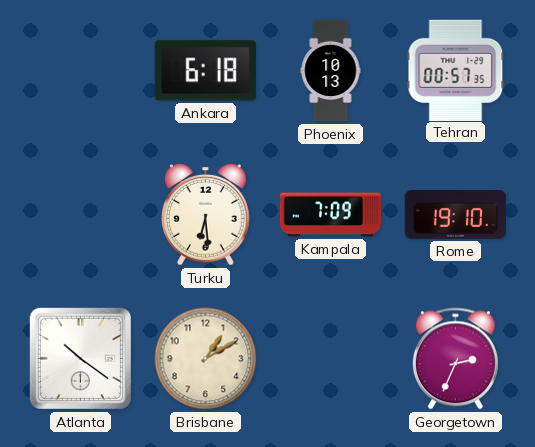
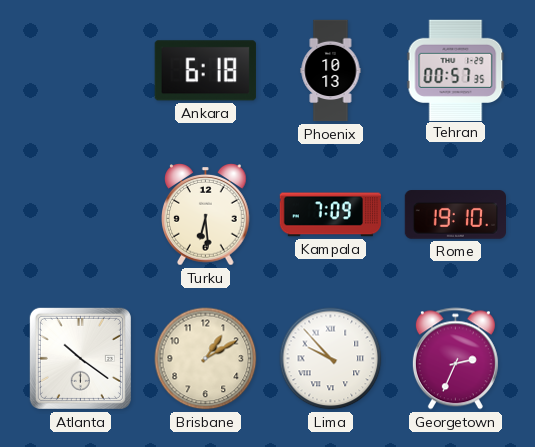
Lima: none -> 9:53 (331, 359)
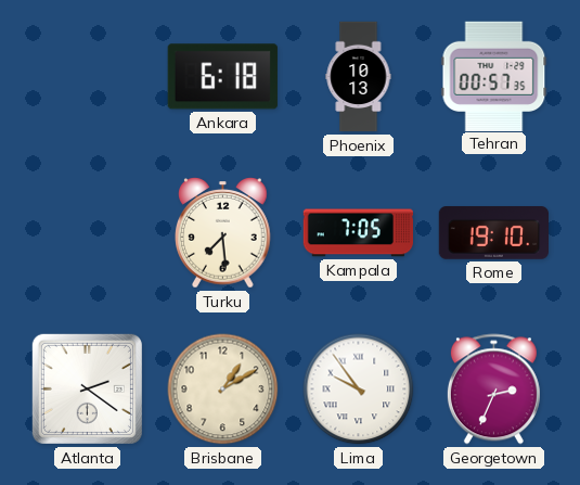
Turku: 6:29 -> 7:29 (223, 233)
Kampala: 7:09 -> 7:05 (358, 233)
Atlanta: 10:21 -> 2:21 (87, 388)
Lima: 9:53 -> 9:54 (359, 390)
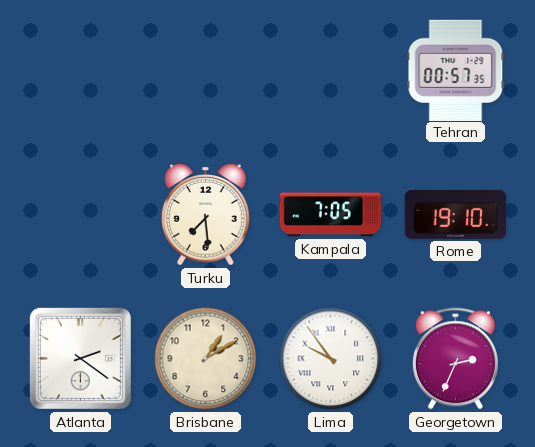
Ankara: 6:18 -> none (222, 77)
Phoenix: 10:13 -> none (359, 77)
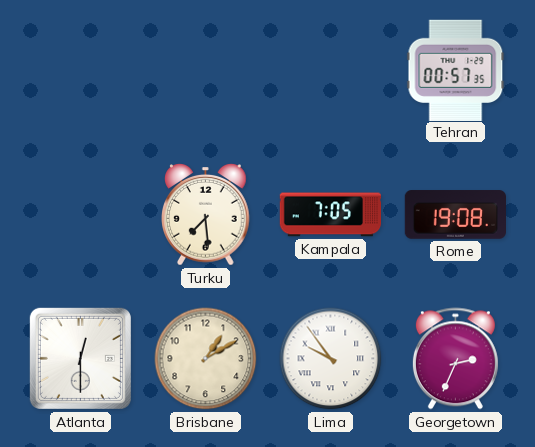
Rome: 19:10 -> 19:08 (455, 215)
Atlanta: 2:21 -> 12:30 (80, 358)
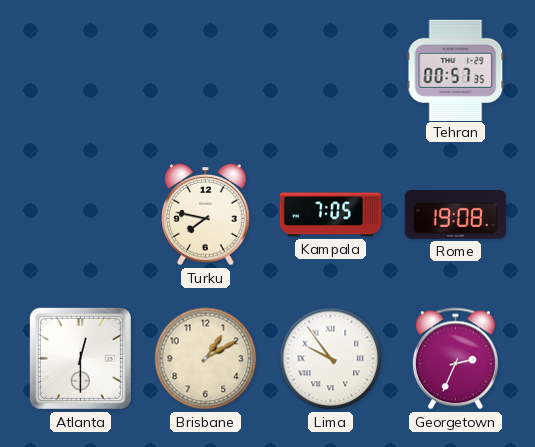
Turku: 7:29 -> 7:47 (206, 215)
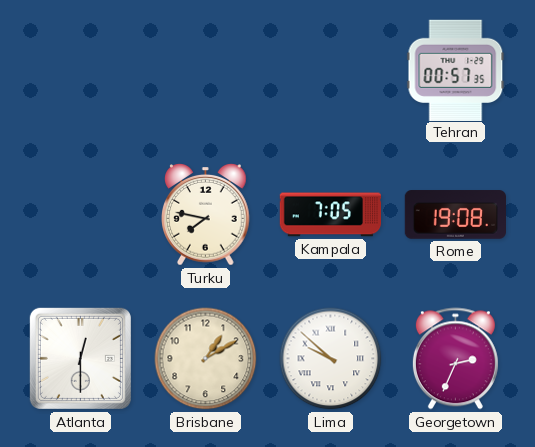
Lima: 9:54 -> 9:52 (331, 359)
